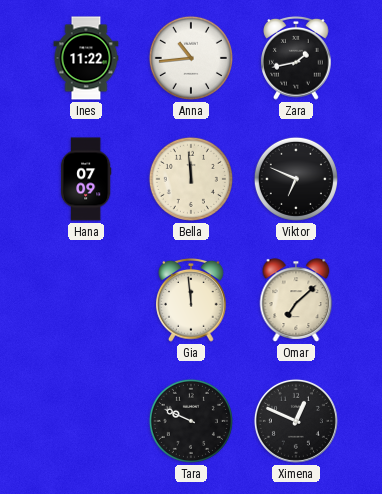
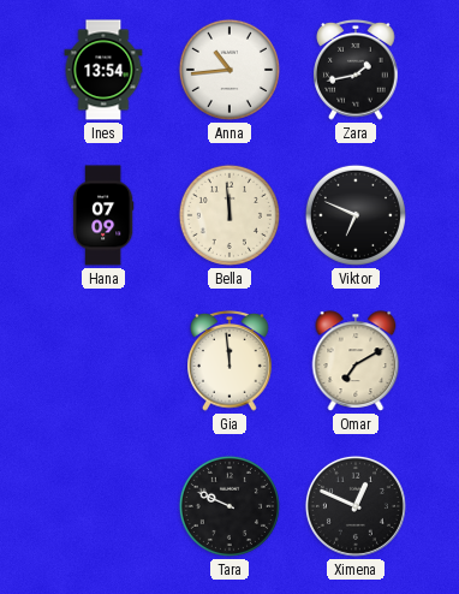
Ines: 11:22 -> 13:54 (103, 70)
Omar: 7:08 -> 7:10 (356, 361)
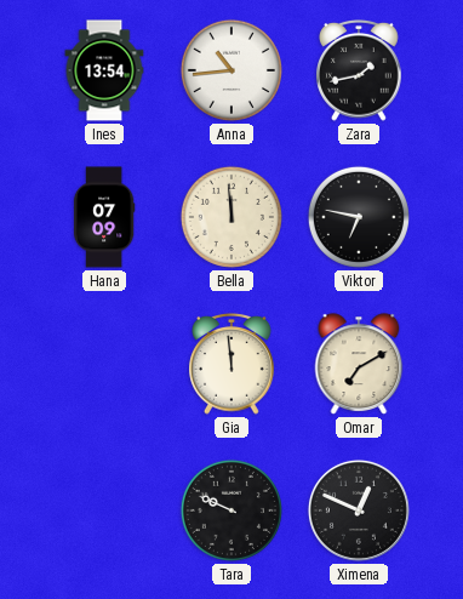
Viktor: 6:49 -> 6:47 (359, 217)
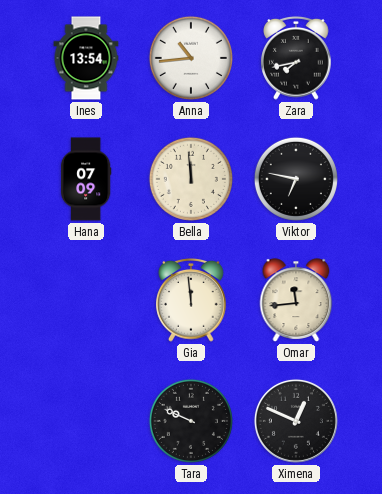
Zara: 1:43 -> 7:43 (296, 58)
Omar: 7:10 -> 11:44 (296, 300)
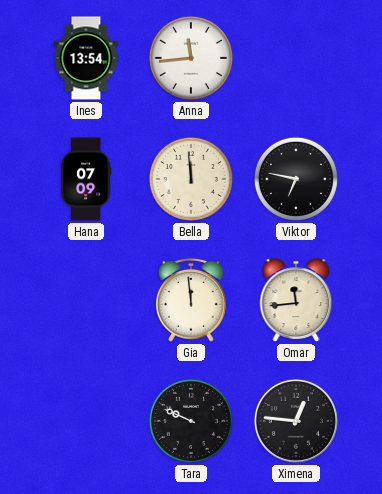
Anna: 10:44 -> 11:44 (191, 58)
Zara: 7:43 -> none (296, 58)
Ximena: 12:49 -> 12:46 (296, 421)
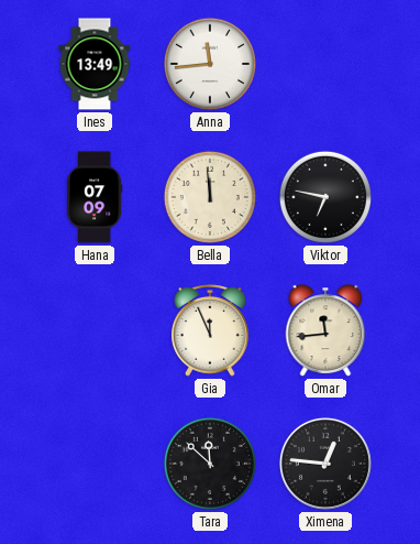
Ines: 13:54 -> 13:49 (95, 64)
Gia: 11:59 -> 11:56 (210, 330)
Tara: 9:49 -> 11:52 (210, 464)
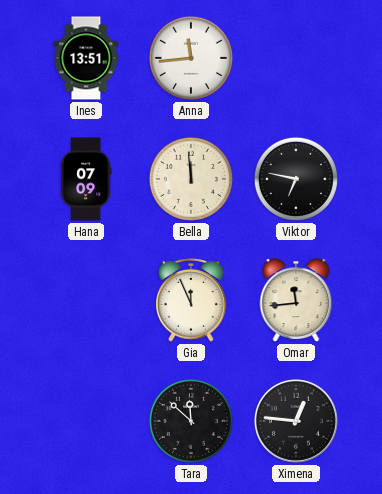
Ines: 13:49 -> 13:51 (86, 58)
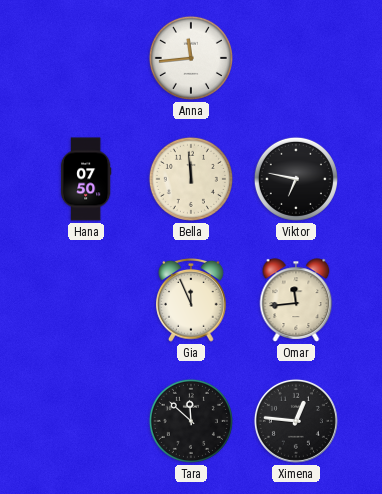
Ines: 13:51 -> none (86, 58)
Hana: 07:09 -> 07:50 (86, 179)
